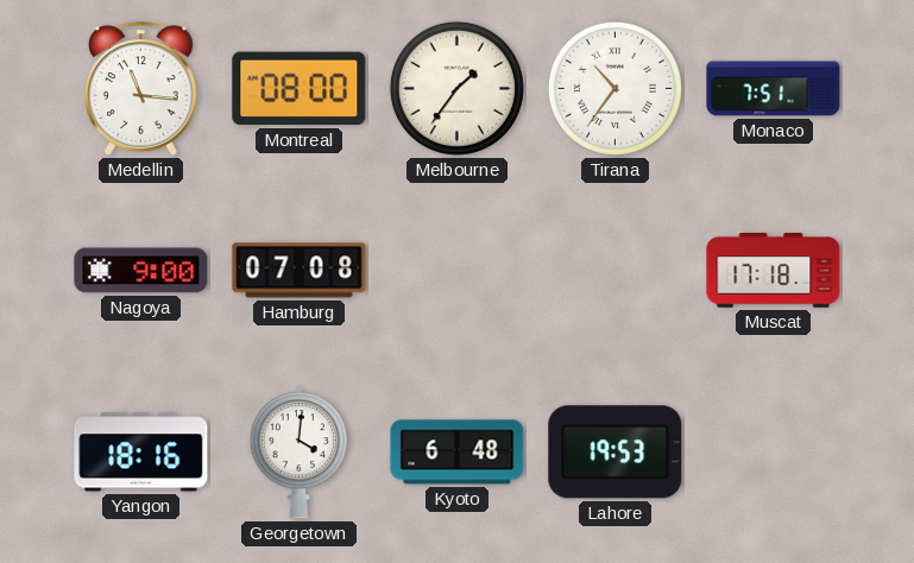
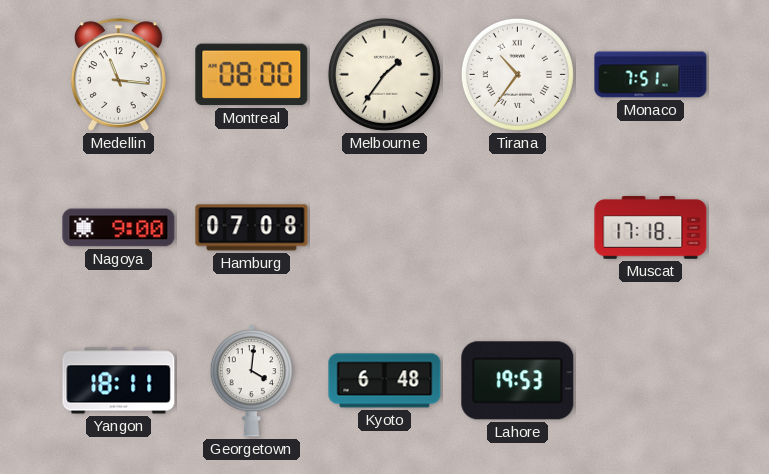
Yangon: 18:16 -> 18:11 (119, 381)
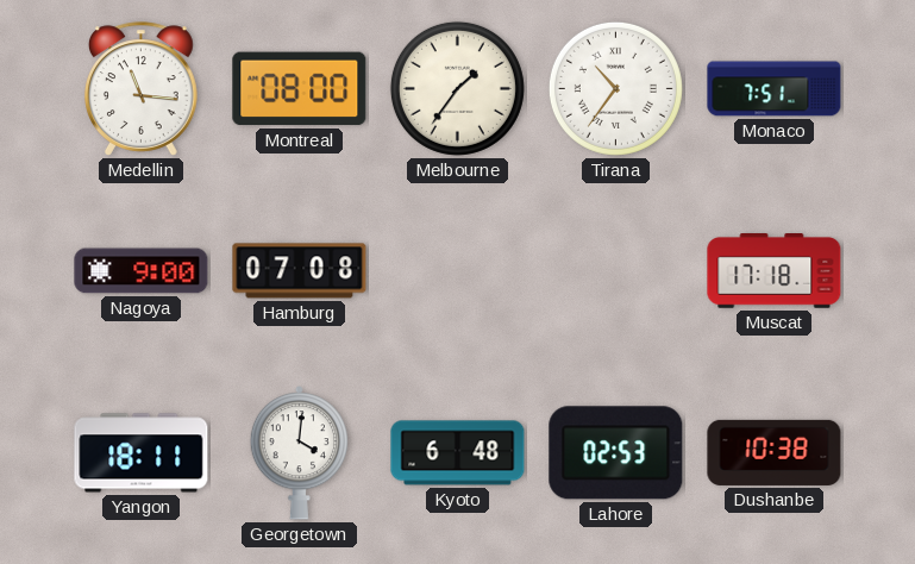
Lahore: 19:53 -> 02:53 (616, 453)
Dushanbe: none -> 10:38 (775, 452)
